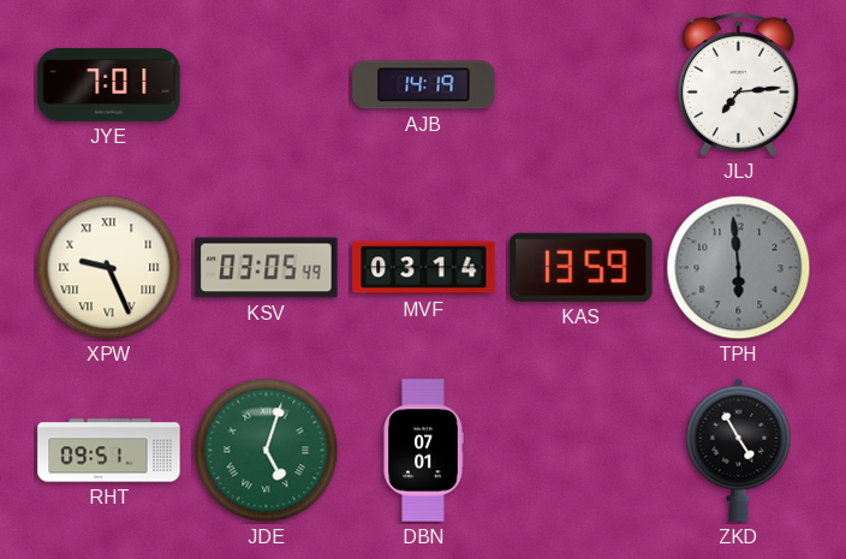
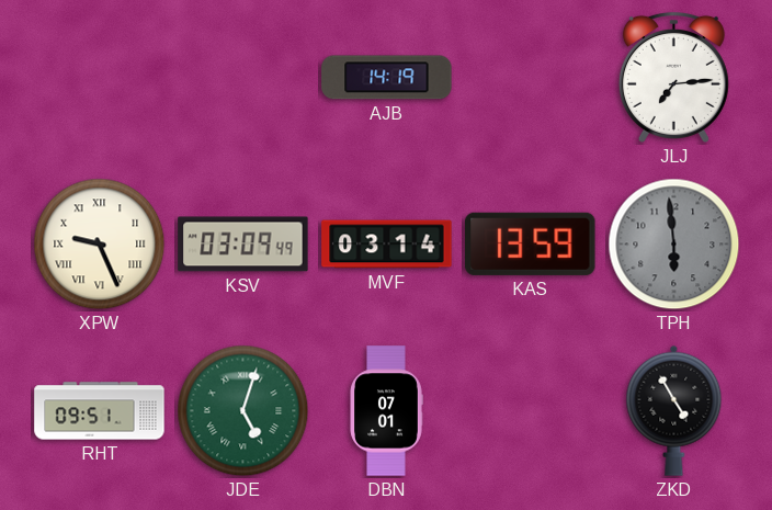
JYE: 7:01 -> none (109, 85)
KSV: 03:05 -> 03:09 (243, 245)
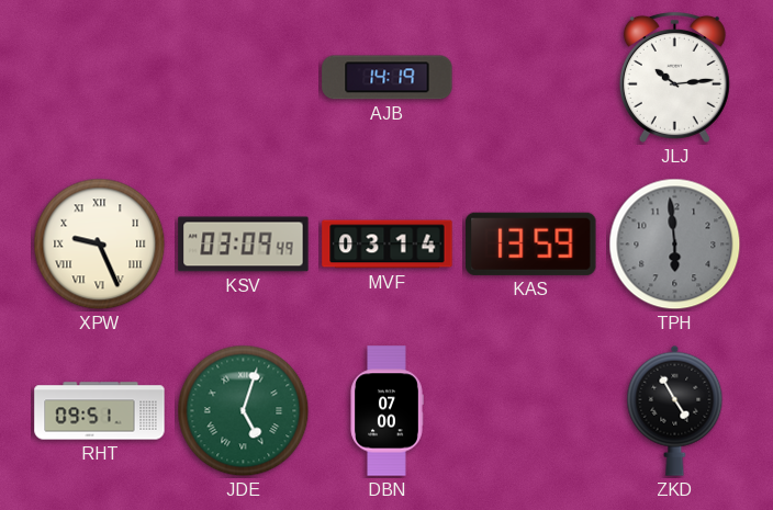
JLJ: 7:14 -> 10:14 (674, 77)
DBN: 07:01 -> 07:00 (386, 411)
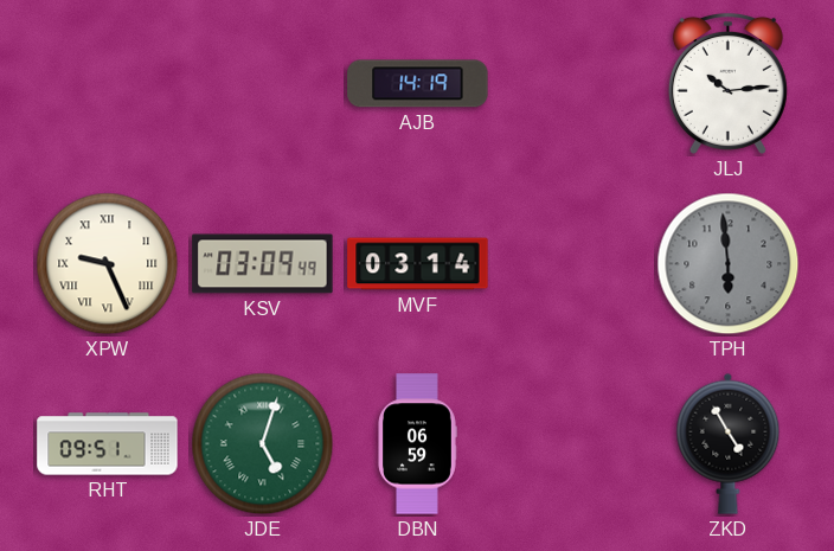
KAS: 13:59 -> none (531, 243)
DBN: 07:00 -> 06:59 (417, 444)
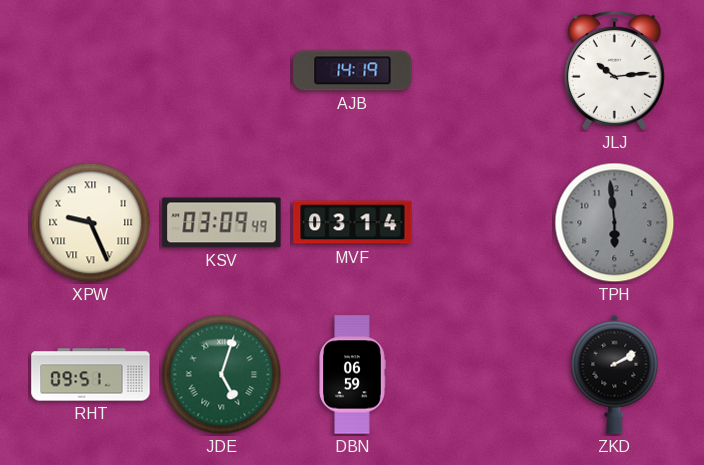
ZKD: 4:55 -> 2:10 (615, 374)
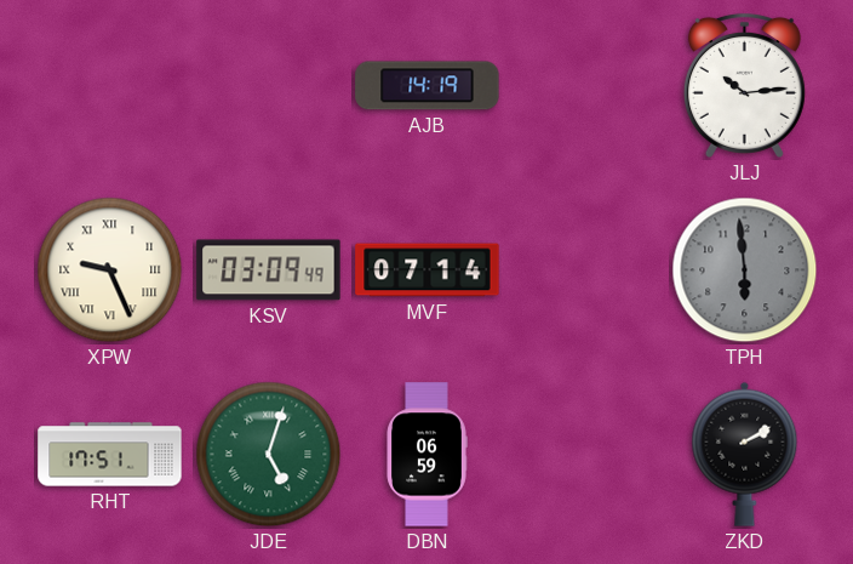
MVF: 03:14 -> 07:14 (428, 270)
RHT: 09:51 -> 17:51 (110, 455)
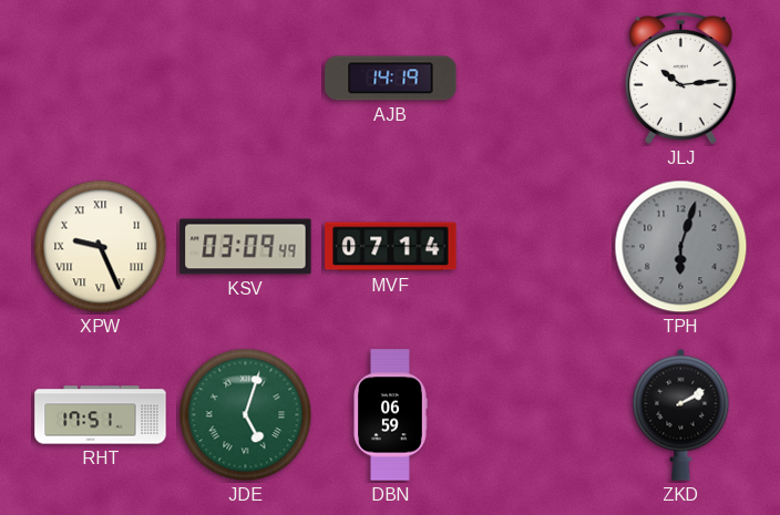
TPH: 5:59 -> 6:03 (681, 247)
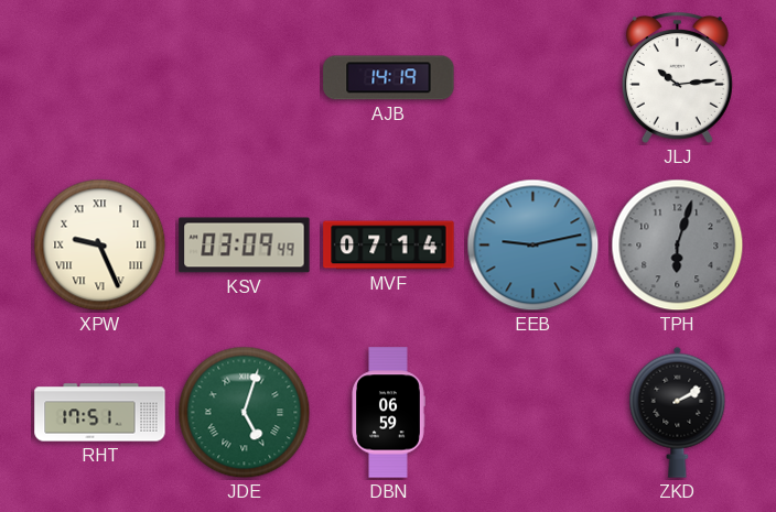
EEB: none -> 9:13 (533, 246)
